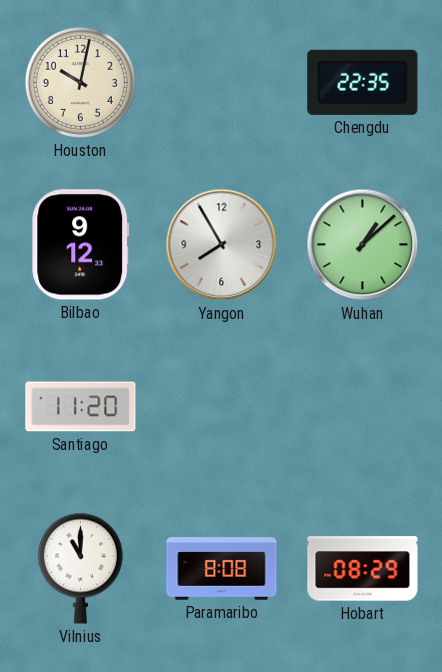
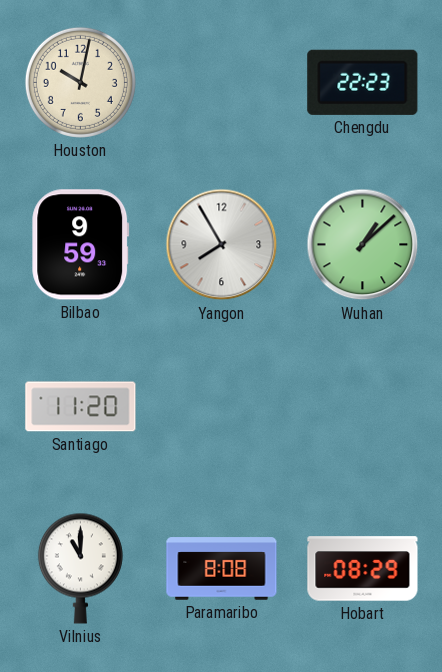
Chengdu: 22:35 -> 22:23 (363, 82)
Bilbao: 9:12 -> 9:59 (81, 245)
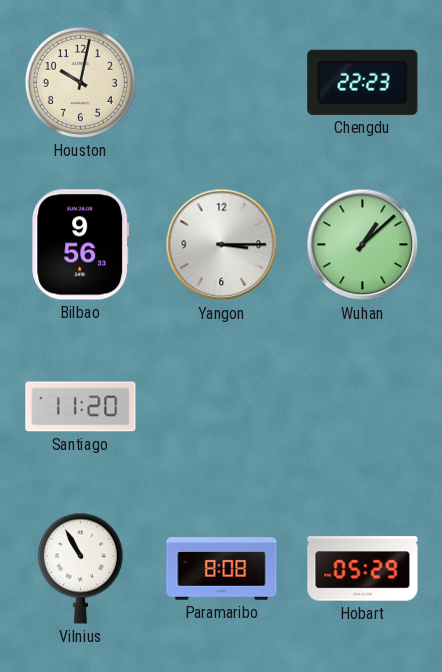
Bilbao: 9:59 -> 9:56 (81, 245)
Yangon: 7:55 -> 3:15 (222, 245)
Vilnius: 11:00 -> 10:55 (80, 568)
Hobart: 08:29 -> 05:29 (363, 569)
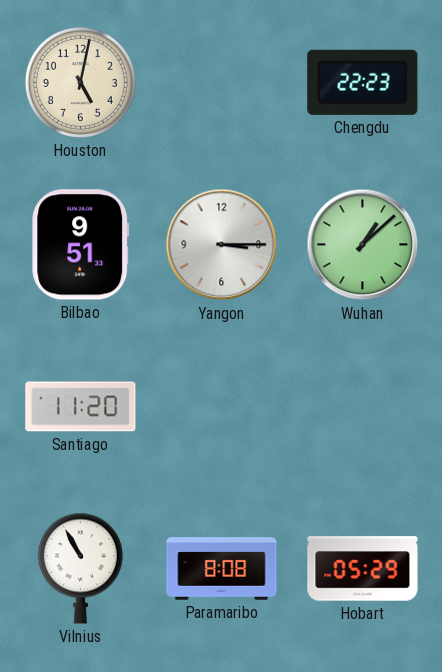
Houston: 10:02 -> 5:02 (80, 82)
Bilbao: 9:56 -> 9:51 (81, 245)
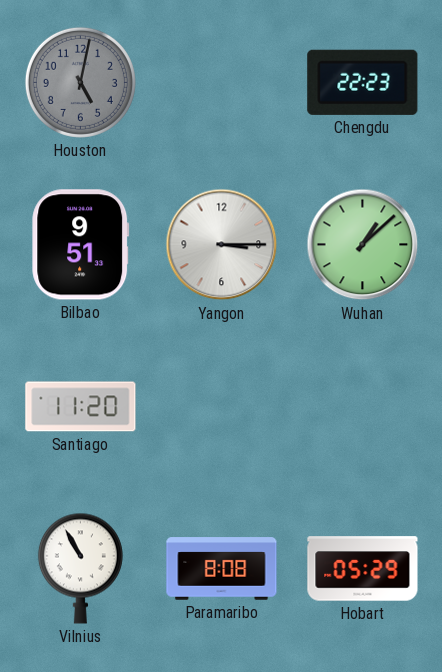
Houston dial: cream -> grey (80, 82)
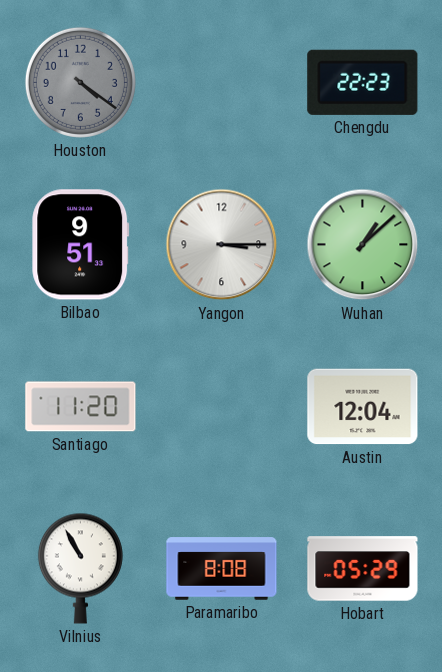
Houston: 5:02 -> 4:21 (80, 82)
Austin: none -> 12:04 (363, 407)
